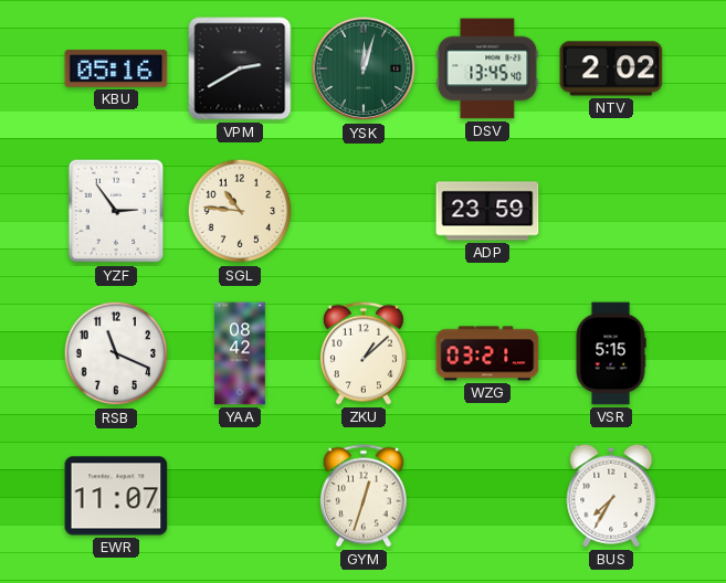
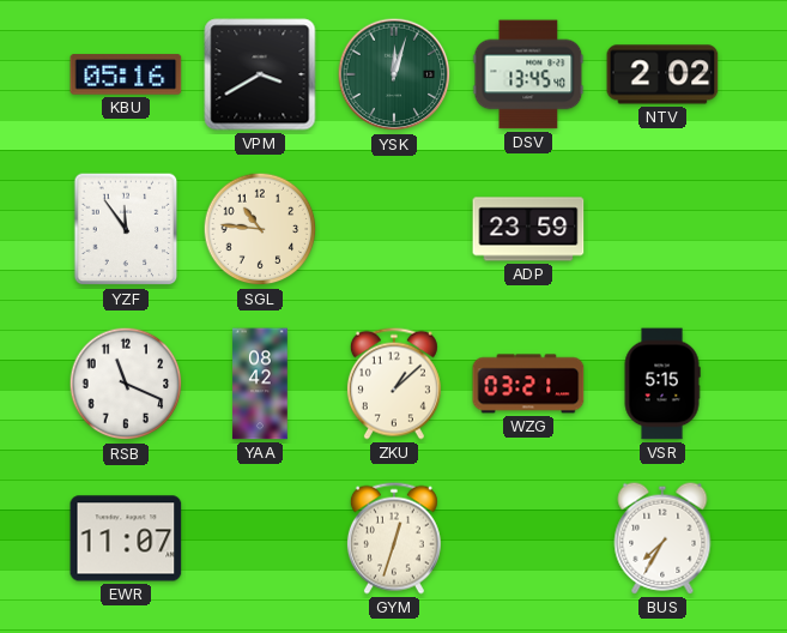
VPM: 2:40 -> 3:40 (260, 74)
YZF: 2:54 -> 11:54 (126, 229)
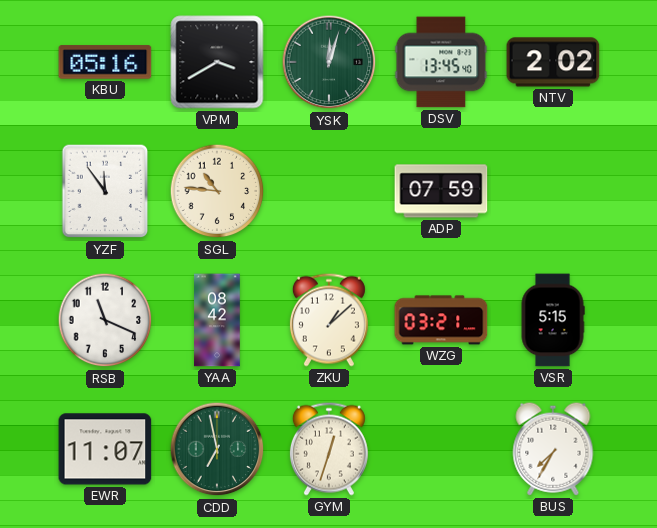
ADP: 23:59 -> 07:59 (441, 191)
CDD: none -> 6:58 (217, 449)
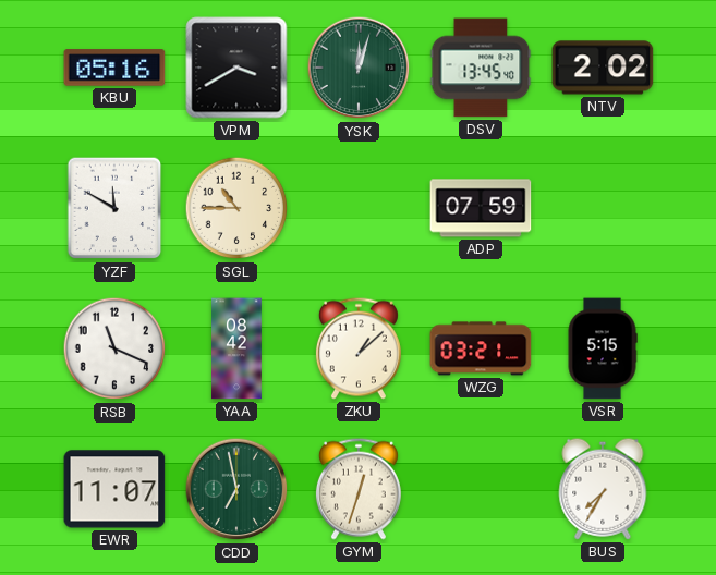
YZF: 11:54 -> 11:50 (114, 208)
SGL: 10:46 -> 10:45 (236, 208)
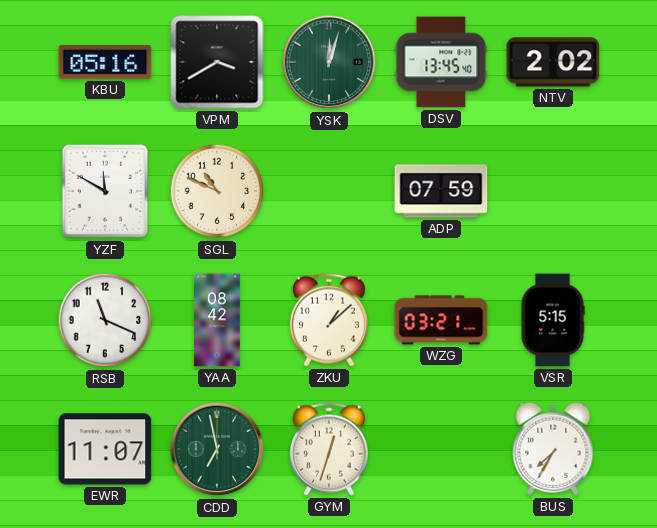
SGL: 10:45 -> 10:49 (217, 191)
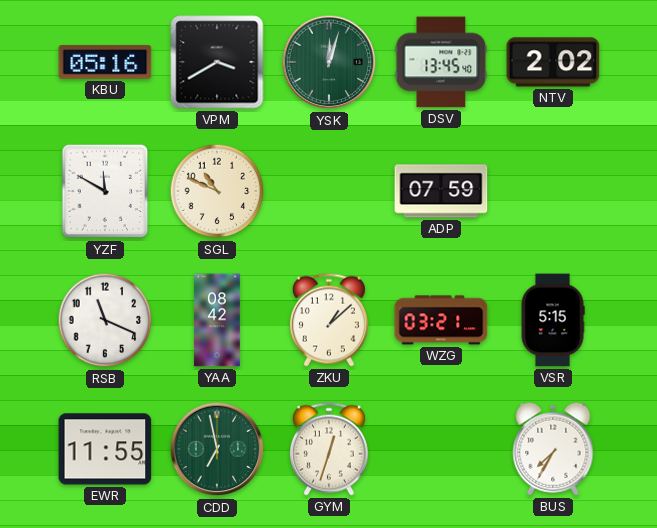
EWR: 11:07 -> 11:55 (105, 449)
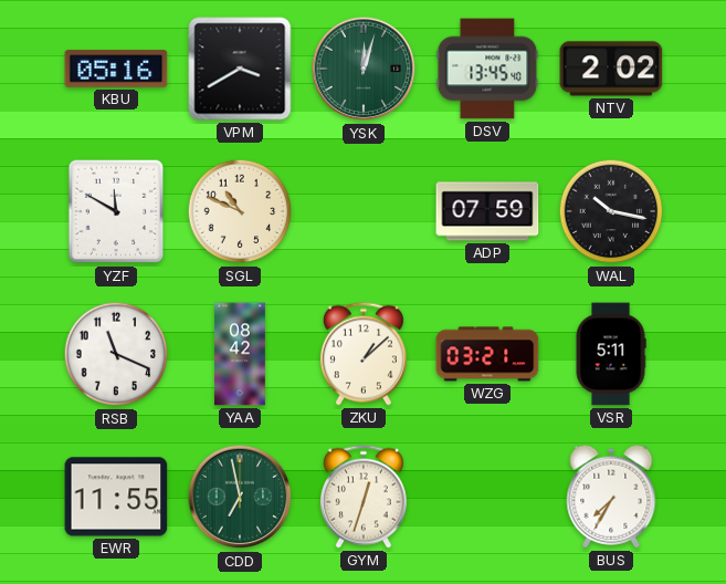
WAL: none -> 10:17 (611, 211)
VSR: 5:15 -> 5:11 (611, 354)
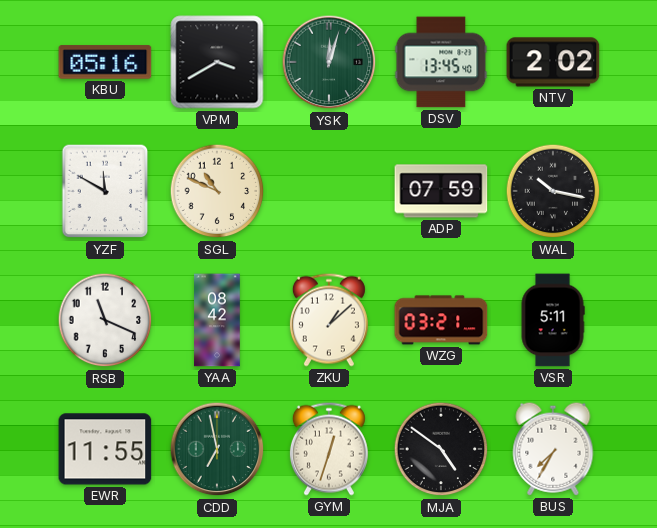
MJA: none -> 4:51 (441, 449)
